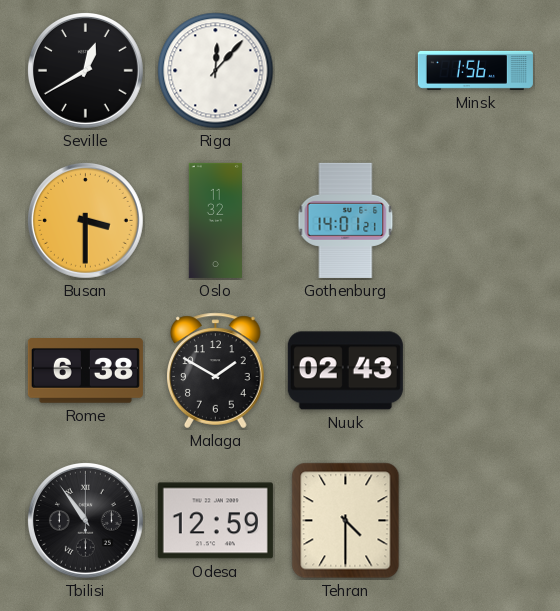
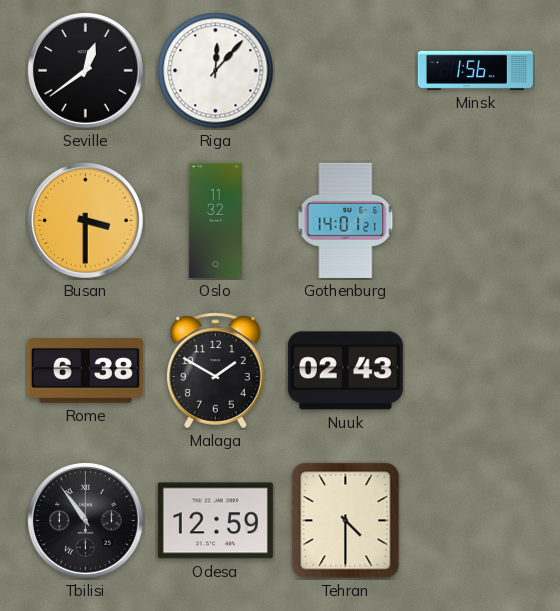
Seville: 12:40 -> 12:39 (85, 70)
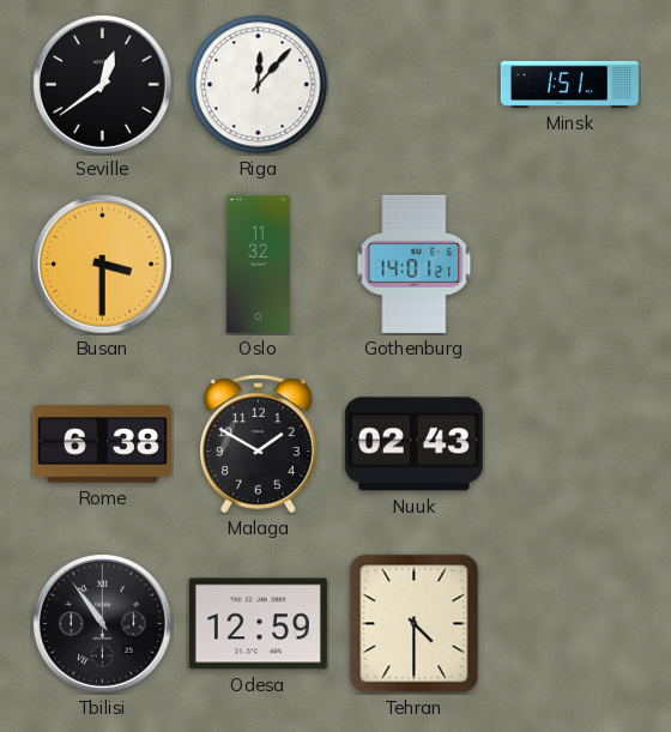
Minsk: 1:56 -> 1:51 (569, 84)
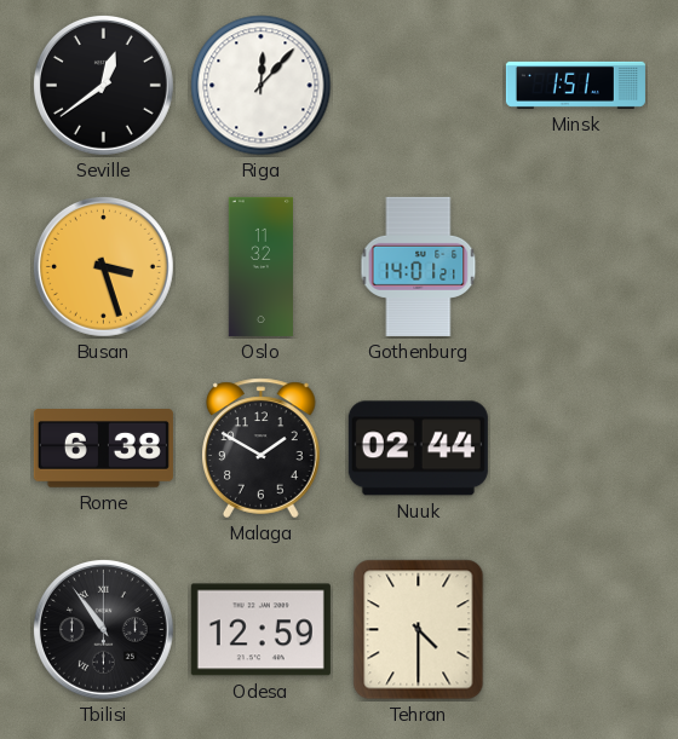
Busan: 3:30 -> 3:27 (103, 266)
Nuuk: 02:43 -> 02:44 (418, 449)
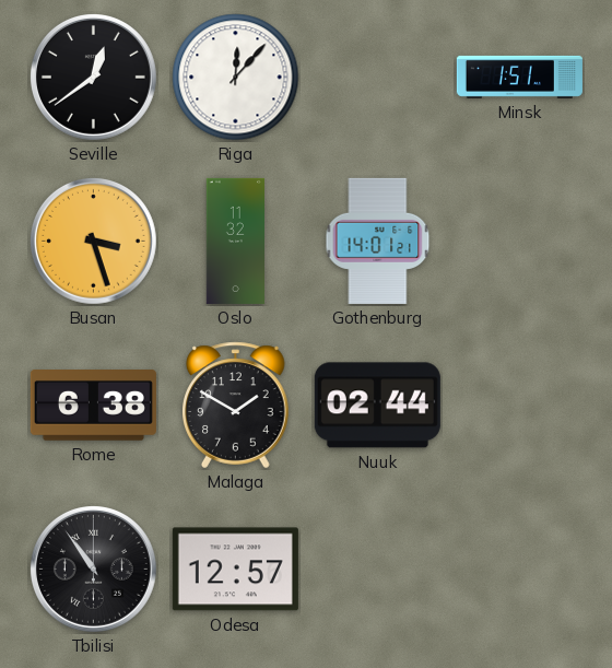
Odesa: 12:59 -> 12:57 (235, 570)
Tehran: 4:30 -> none (419, 630)
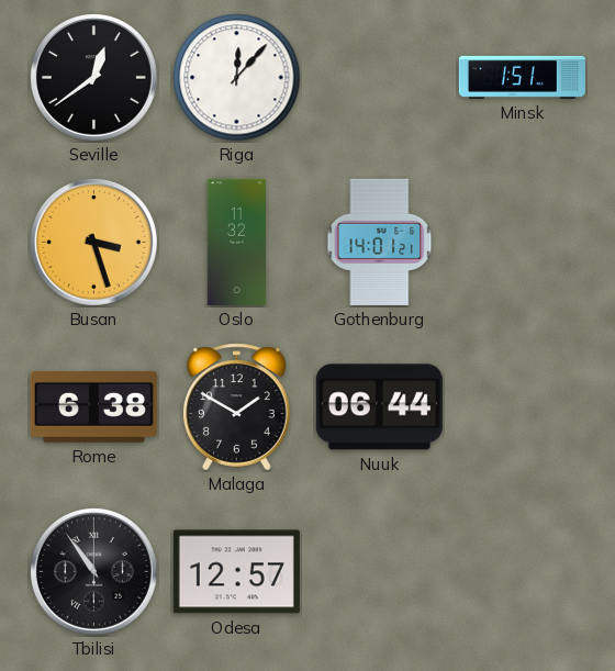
Nuuk: 02:44 -> 06:44 (379, 407)
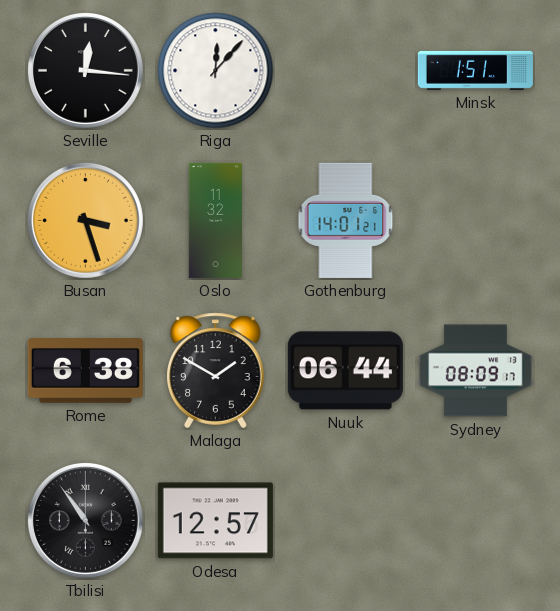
Seville: 12:39 -> 12:16 (85, 70)
Sydney: none -> 08:09 (475, 371)
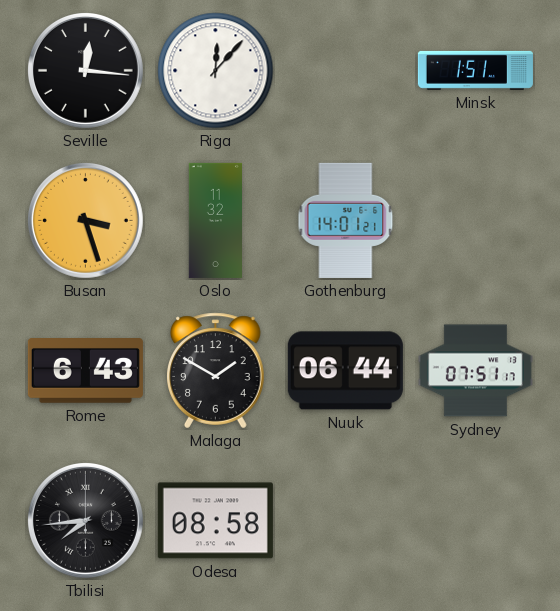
Rome: 6:38 -> 6:43 (85, 371)
Sydney: 08:09 -> 07:51 (475, 371)
Tbilisi: 10:54 -> 7:44 (85, 520)
Odesa: 12:57 -> 08:58 (215, 521)
